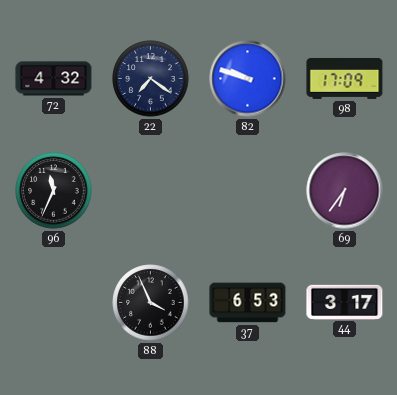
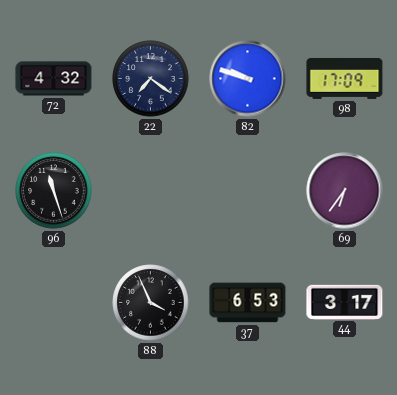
96: 11:34 -> 11:27 (54, 191)
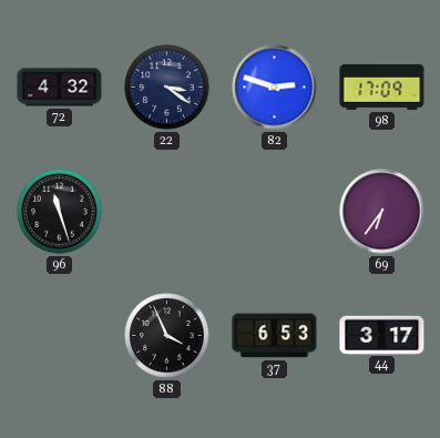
22: 7:21 -> 3:21 (167, 88)
82: 9:48 -> 2:48 (275, 88)
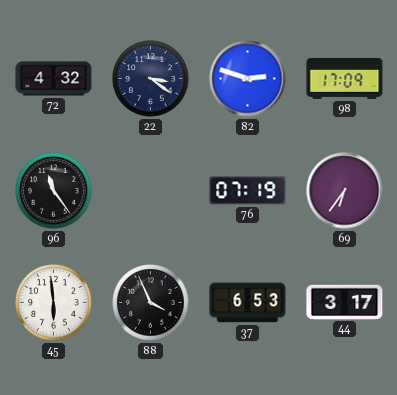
96: 11:27 -> 11:24 (54, 191)
76: none -> 07:19 (248, 191)
45: none -> 5:59 (54, 303)
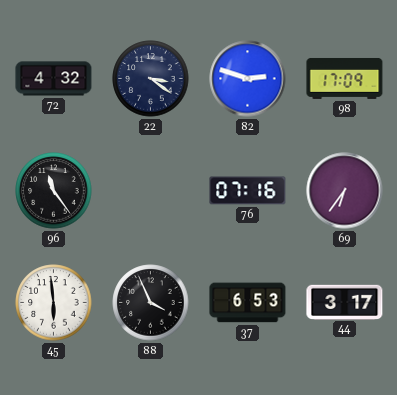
76: 07:19 -> 07:16 (248, 191)
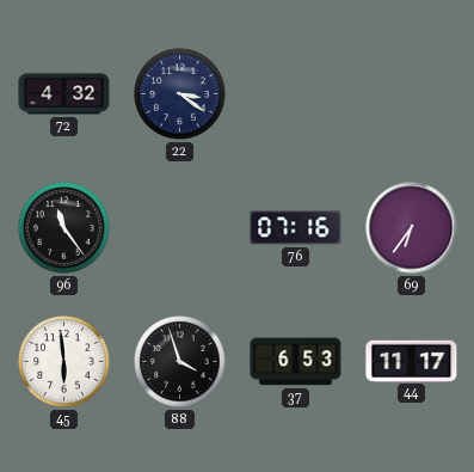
82: 2:48 -> none (248, 79)
98: 17:09 -> none (345, 78)
88: 3:56 -> 3:57 (180, 362)
44: 3:17 -> 11:17 (412, 361)
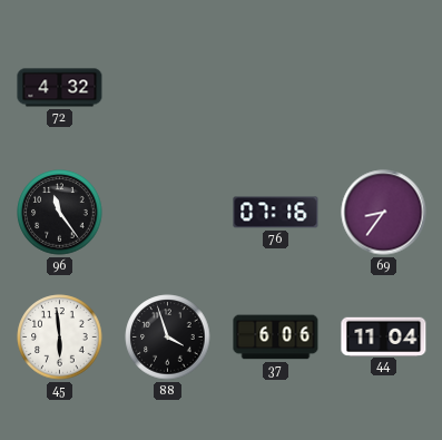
22: 3:21 -> none (180, 94)
69: 6:36 -> 8:36 (384, 213)
37: 6:53 -> 6:06 (276, 338)
44: 11:17 -> 11:04 (384, 336)
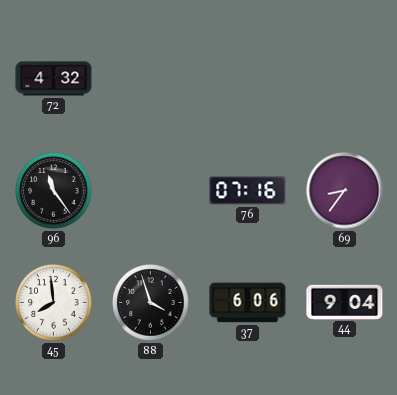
45: 5:59 -> 7:59 (54, 303)
44: 11:04 -> 9:04 (345, 302)
